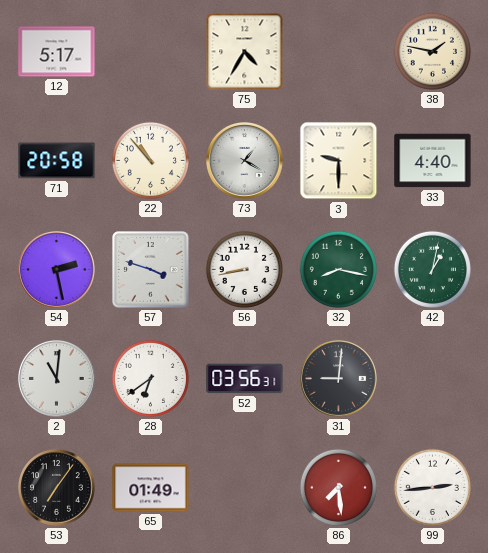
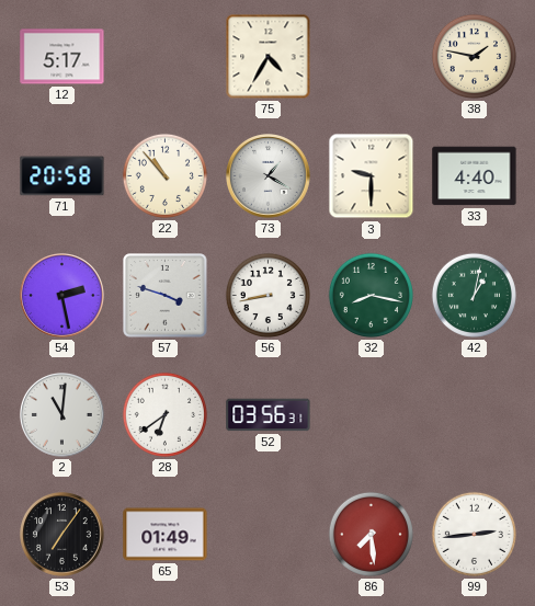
31: 9:01 -> none (339, 379)
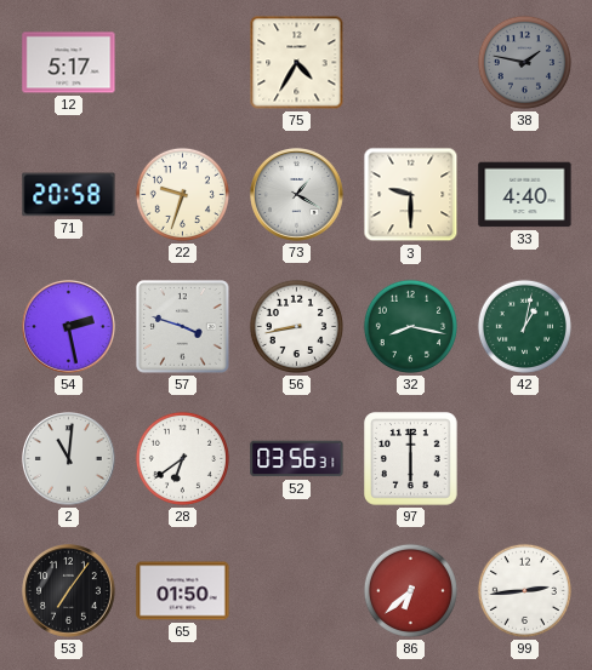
38 dial: cream -> grey (524, 62)
22: 10:53 -> 9:33 (182, 194)
97: none -> 6:00 (411, 459)
65: 01:49 -> 01:50 (183, 591)
86: 7:29 -> 6:38 (410, 590)
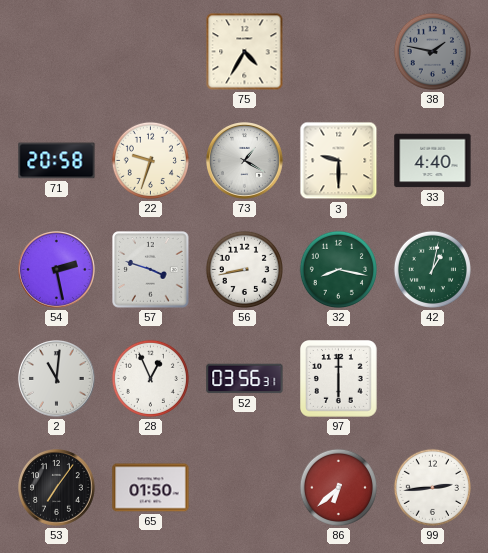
12: 5:17 -> none (69, 63)
28: 6:39 -> 12:56 (150, 378)
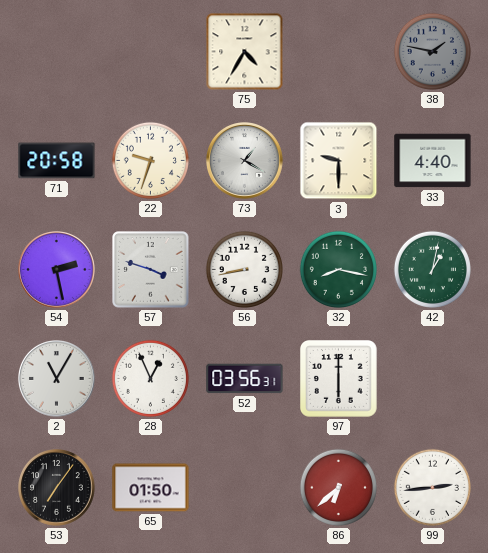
2: 11:01 -> 11:05 (57, 379)
